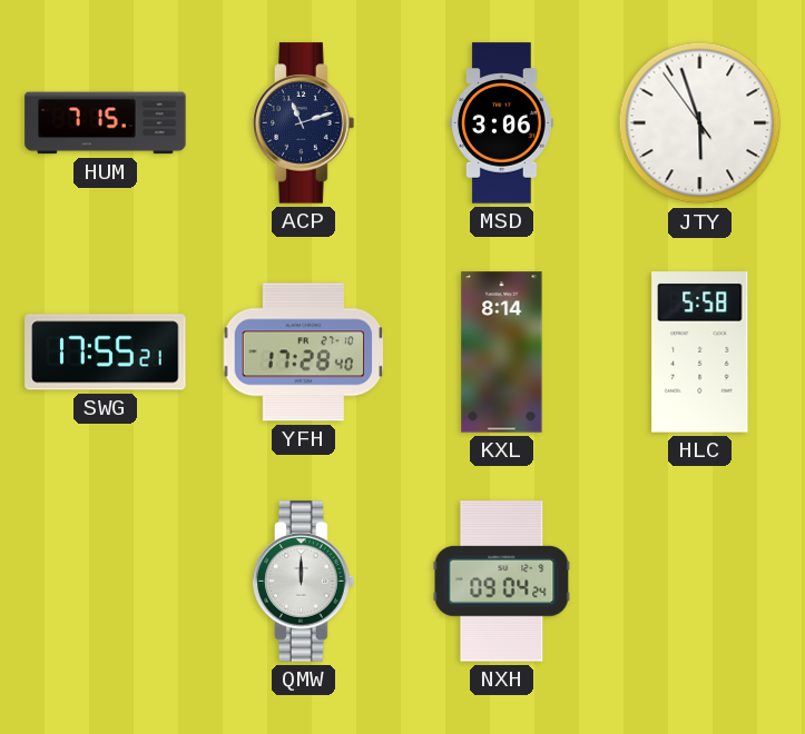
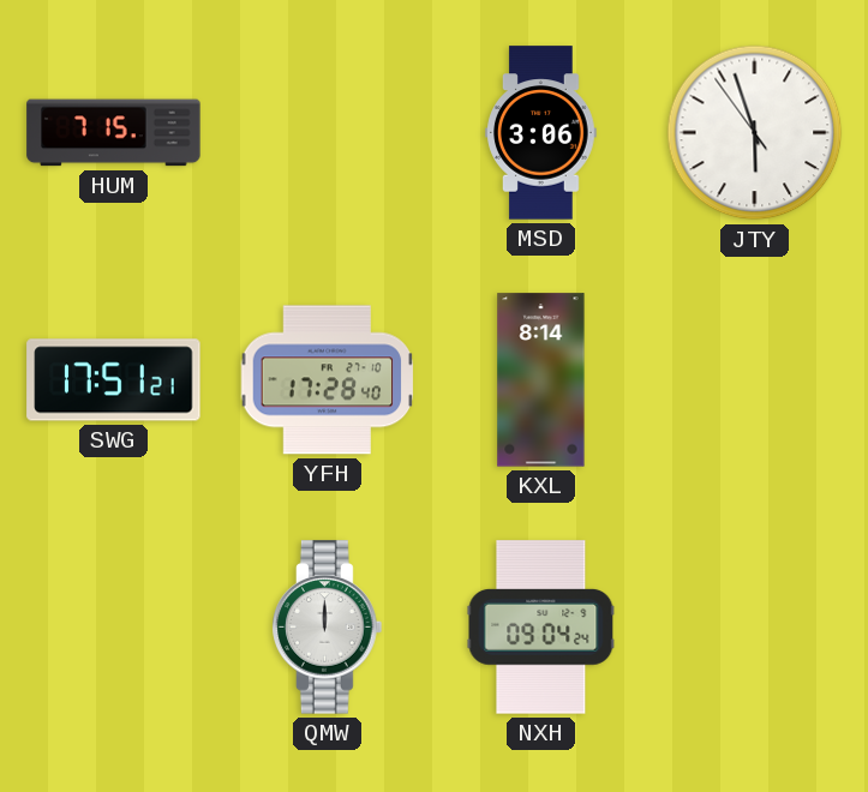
ACP: 11:12 -> none (304, 123)
SWG: 17:55 -> 17:51 (114, 380)
HLC: 5:58 -> none (700, 353)
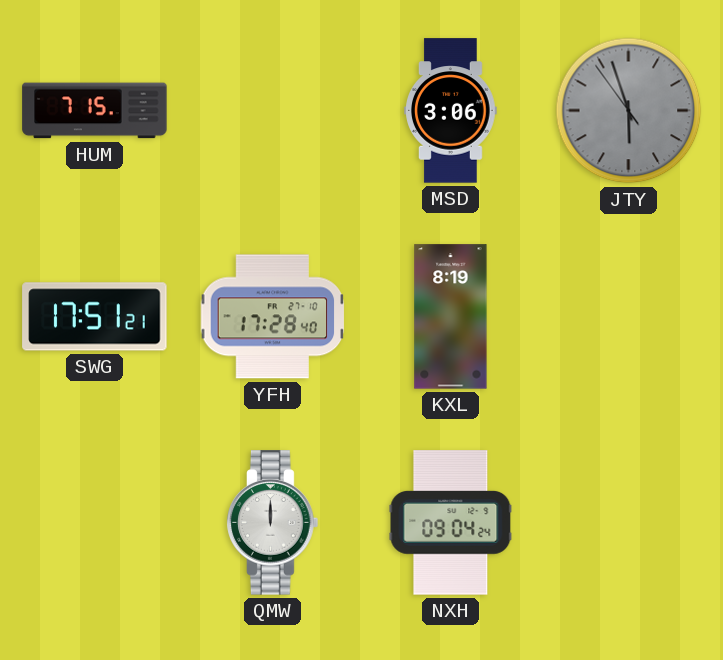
JTY dial: white -> grey (629, 111)
KXL: 8:14 -> 8:19 (451, 317)
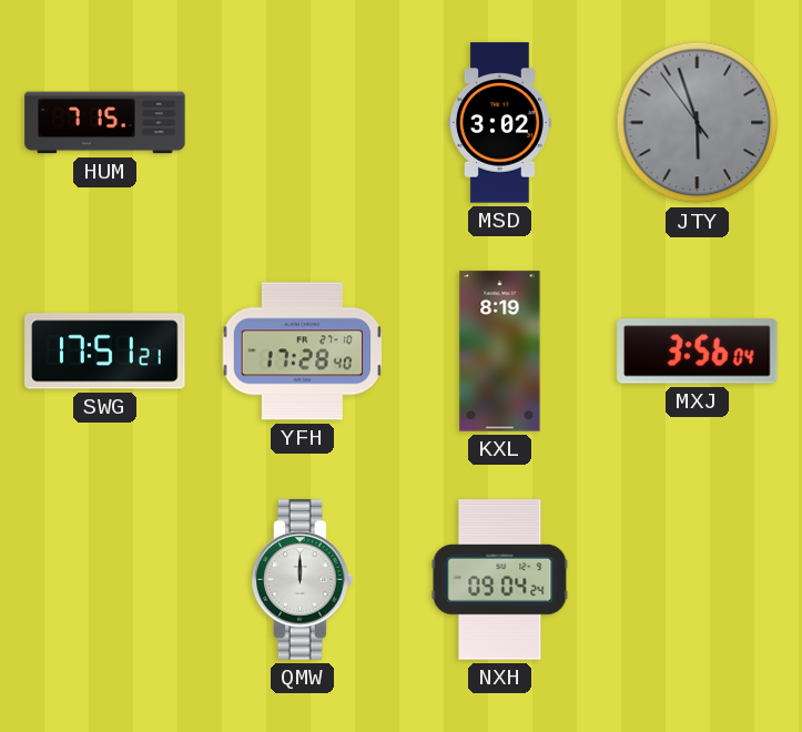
MSD: 3:06 -> 3:02 (500, 123)
MXJ: none -> 3:56 (698, 352)
